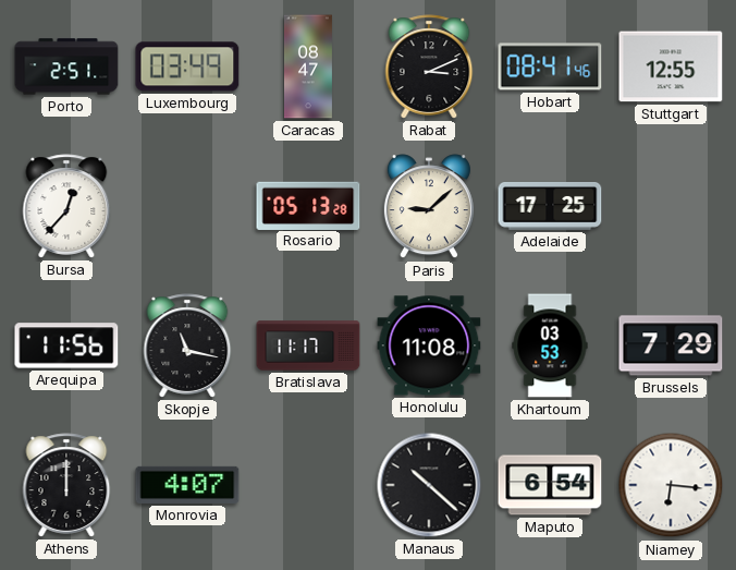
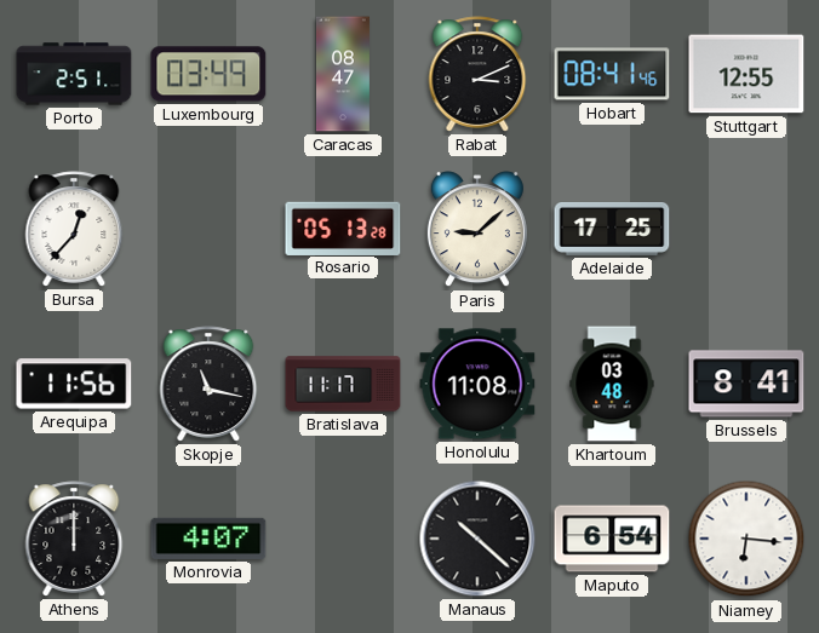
Khartoum: 03:53 -> 03:48 (612, 384)
Brussels: 7:29 -> 8:41 (746, 384)
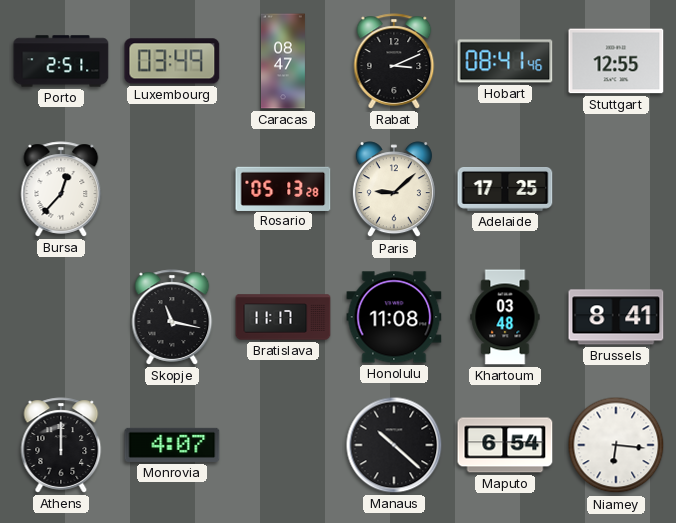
Arequipa: 11:56 -> none (74, 384)
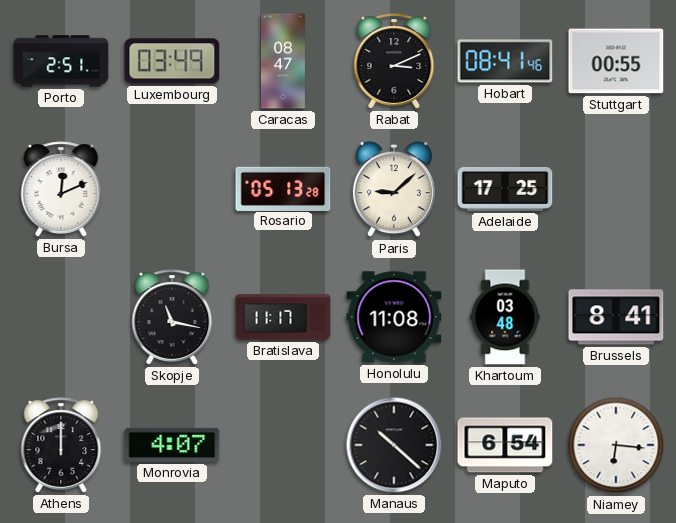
Stuttgart: 12:55 -> 00:55 (616, 61)
Bursa: 12:37 -> 12:11 (61, 189)
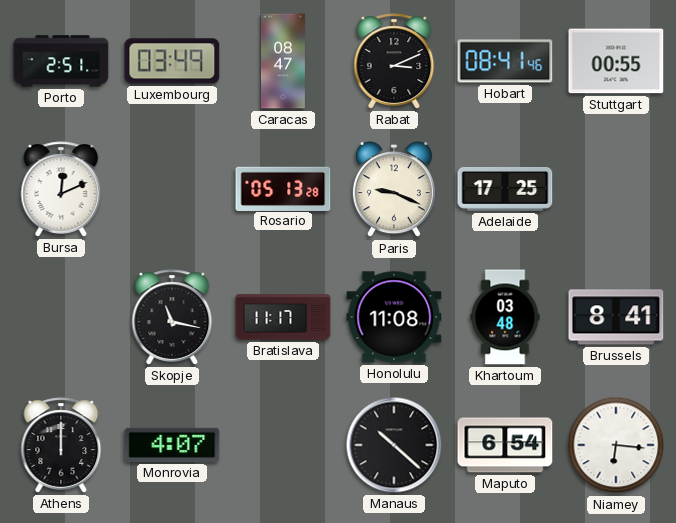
Paris: 9:08 -> 9:19 (394, 190)
